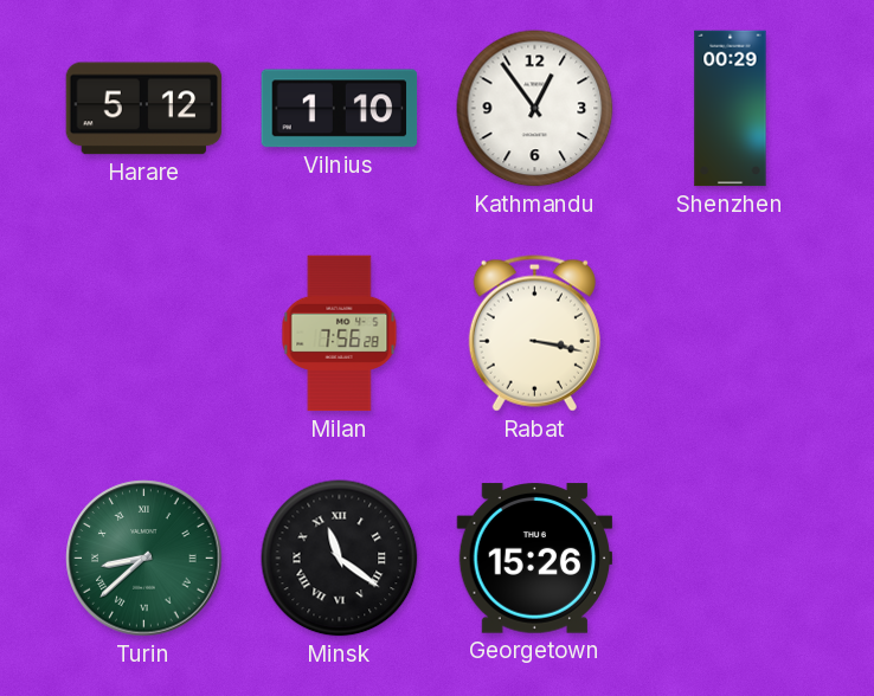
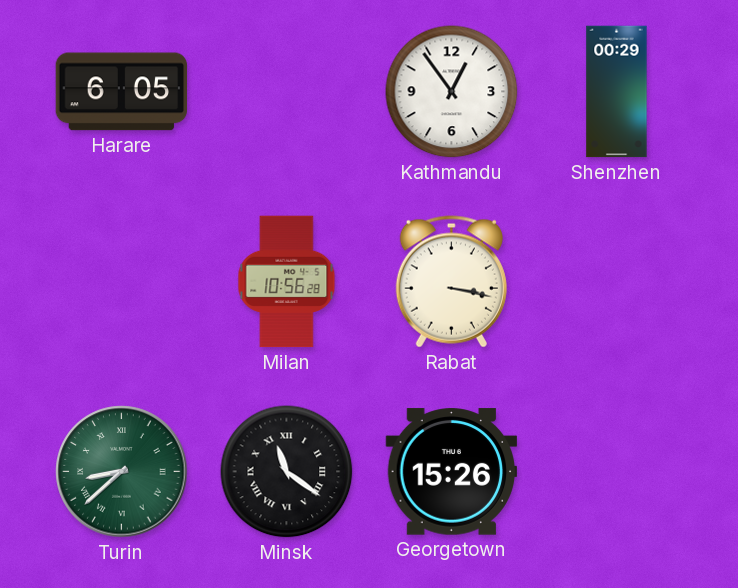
Harare: 5:12 -> 6:05 (122, 92)
Vilnius: 1:10 -> none (340, 109)
Milan: 7:56 -> 10:56 (287, 282)
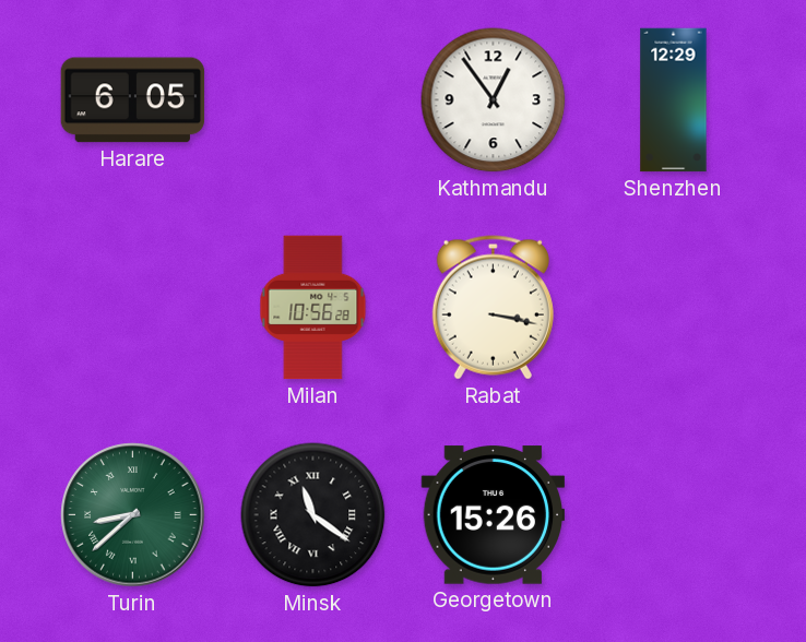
Shenzhen: 00:29 -> 12:29 (674, 100)
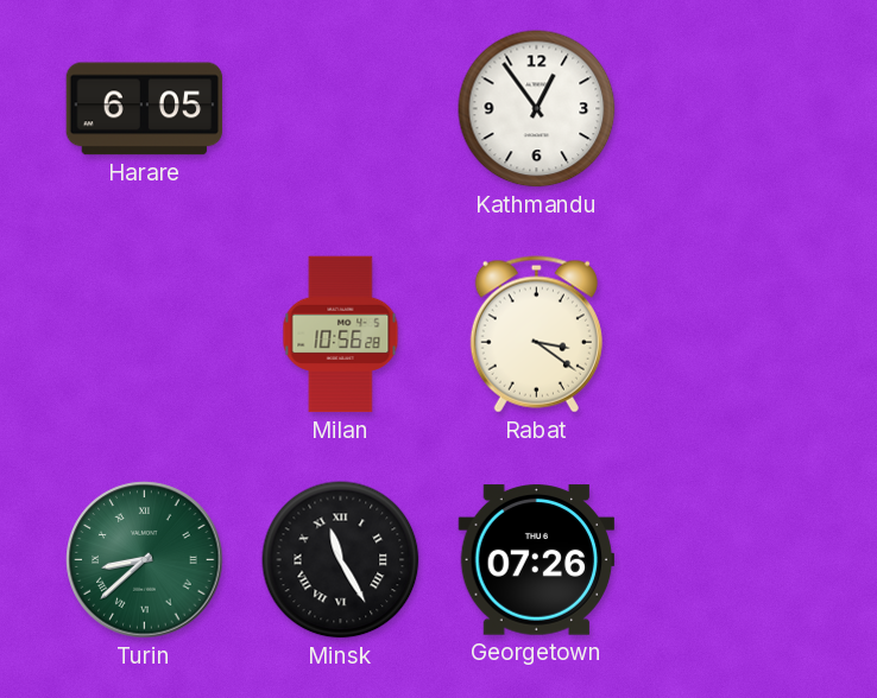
Shenzhen: 12:29 -> none (674, 100)
Rabat: 3:17 -> 3:21 (536, 335)
Minsk: 11:21 -> 11:25 (341, 560)
Georgetown: 15:26 -> 07:26 (537, 560)
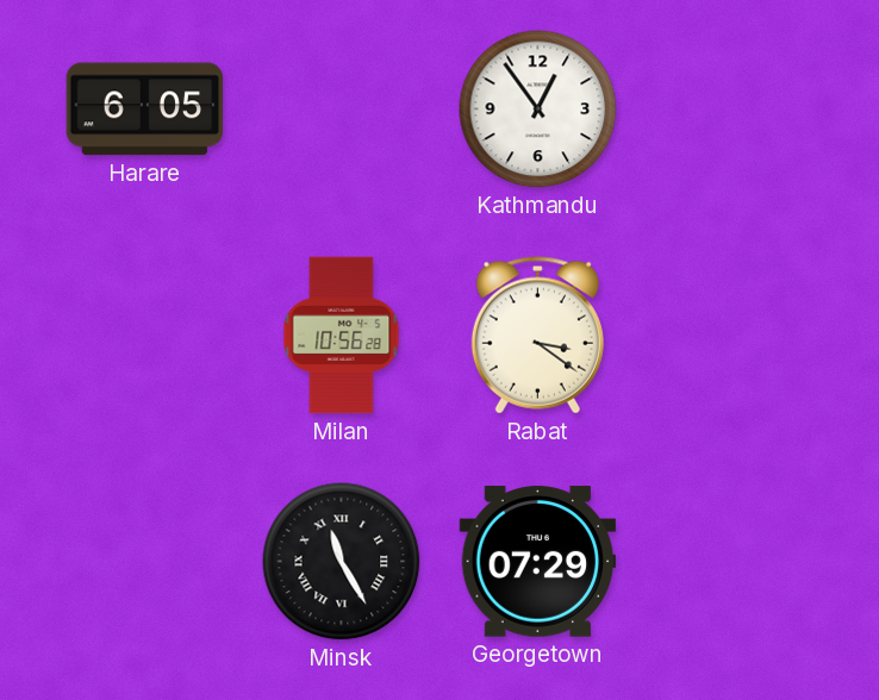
Turin: 8:38 -> none (145, 560)
Georgetown: 07:26 -> 07:29 (538, 562)
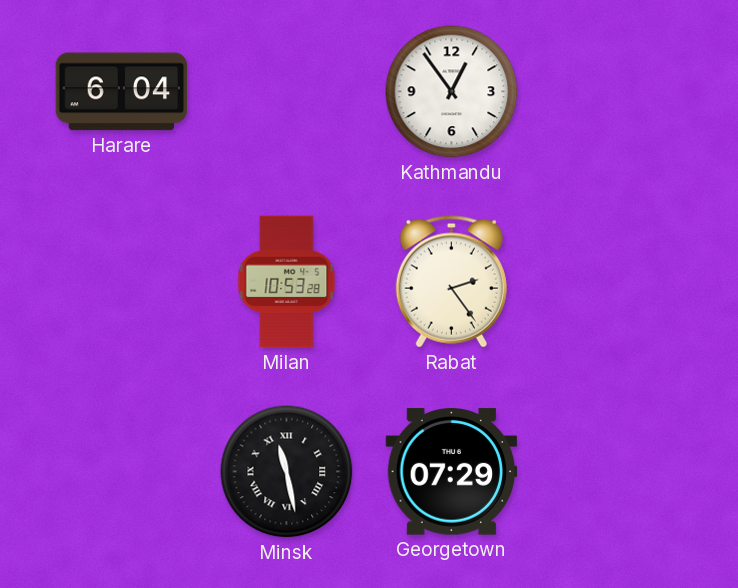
Harare: 6:05 -> 6:04 (122, 92)
Milan: 10:56 -> 10:53 (287, 282)
Rabat: 3:21 -> 2:24 (451, 282)
Minsk: 11:25 -> 11:28 (287, 472)
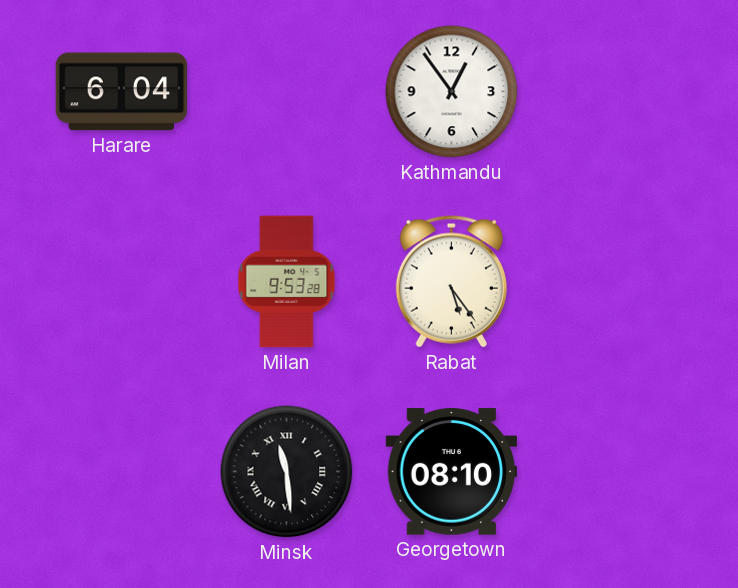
Milan: 10:53 -> 9:53 (287, 282)
Rabat: 2:24 -> 5:24 (451, 282)
Minsk: 11:28 -> 11:29 (287, 472)
Georgetown: 07:29 -> 08:10 (452, 472)
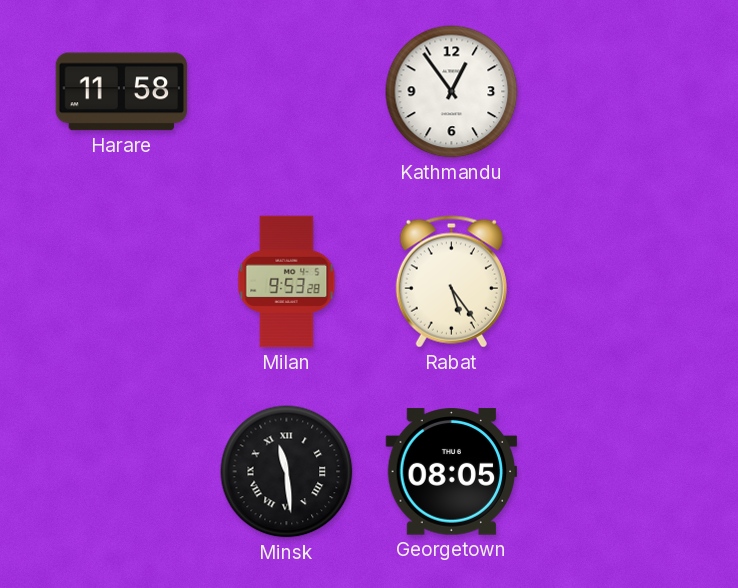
Harare: 6:04 -> 11:58 (122, 92)
Georgetown: 08:10 -> 08:05 (452, 472)
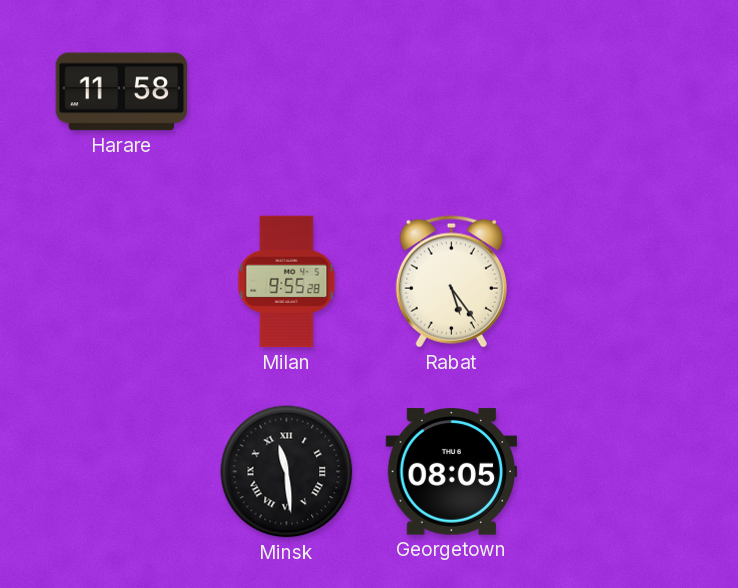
Kathmandu: 12:54 -> none (452, 92)
Milan: 9:53 -> 9:55 (287, 282)
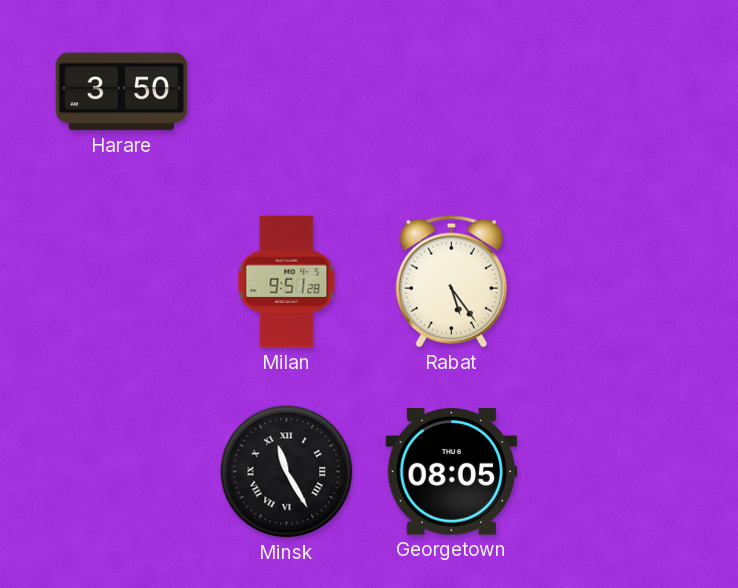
Harare: 11:58 -> 3:50 (122, 92)
Milan: 9:55 -> 9:51 (287, 282)
Minsk: 11:29 -> 11:25 (287, 472)
